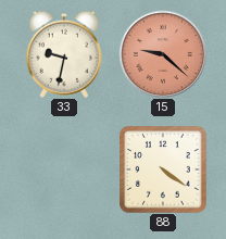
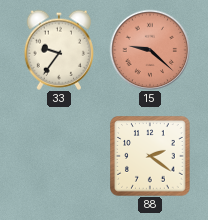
33: 9:32 -> 9:36 (58, 50)
88: 4:21 -> 2:21 (150, 156)
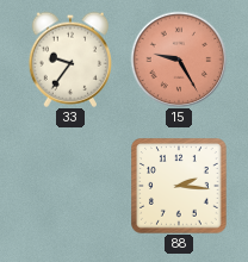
15: 9:22 -> 9:25 (179, 60)
88: 2:21 -> 2:16 (179, 186)
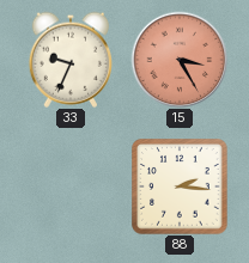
33: 9:36 -> 9:34 (69, 60)
15: 9:25 -> 3:25 (180, 60)
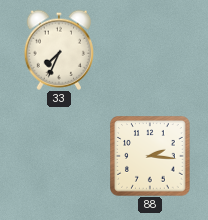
33: 9:34 -> 7:34 (58, 50)
15: 3:25 -> none (180, 60)
